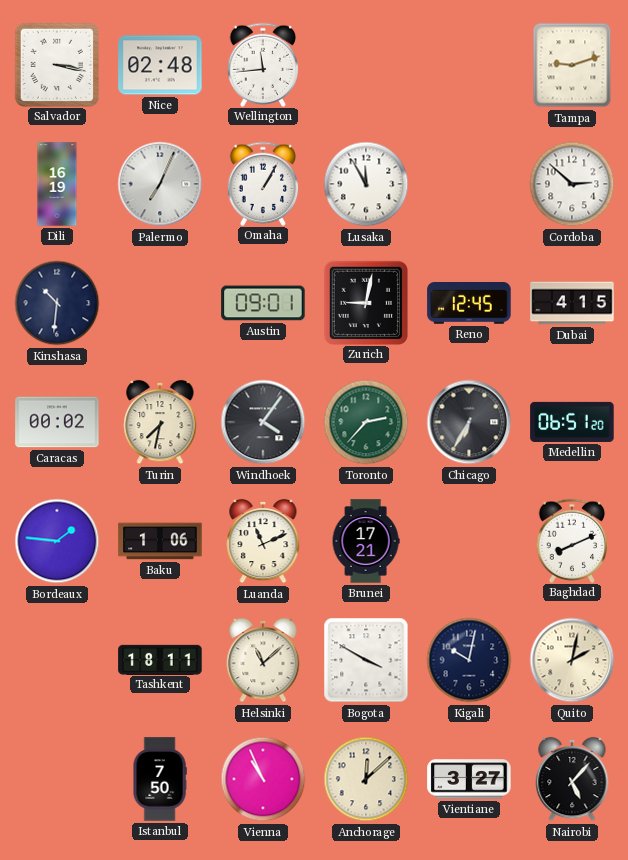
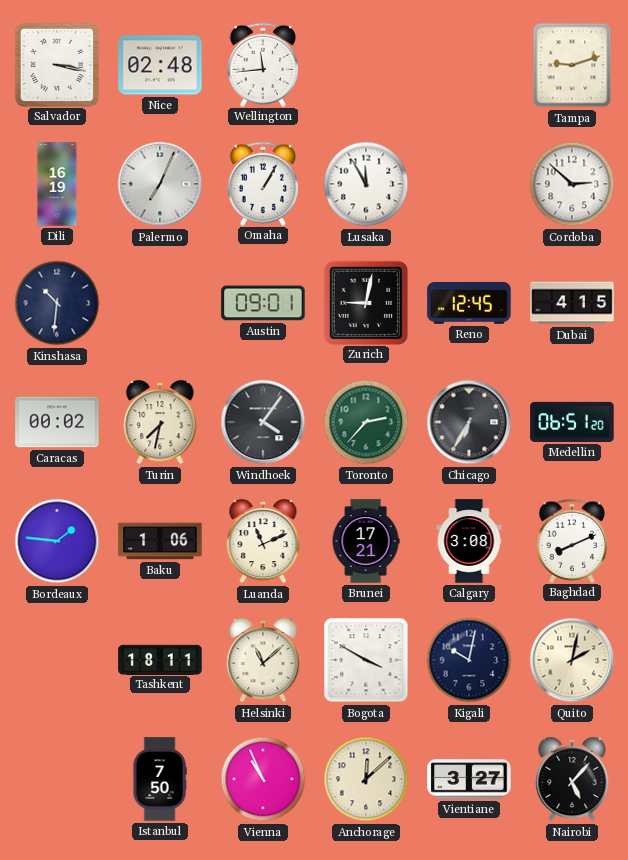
Calgary: none -> 3:08 (469, 541)
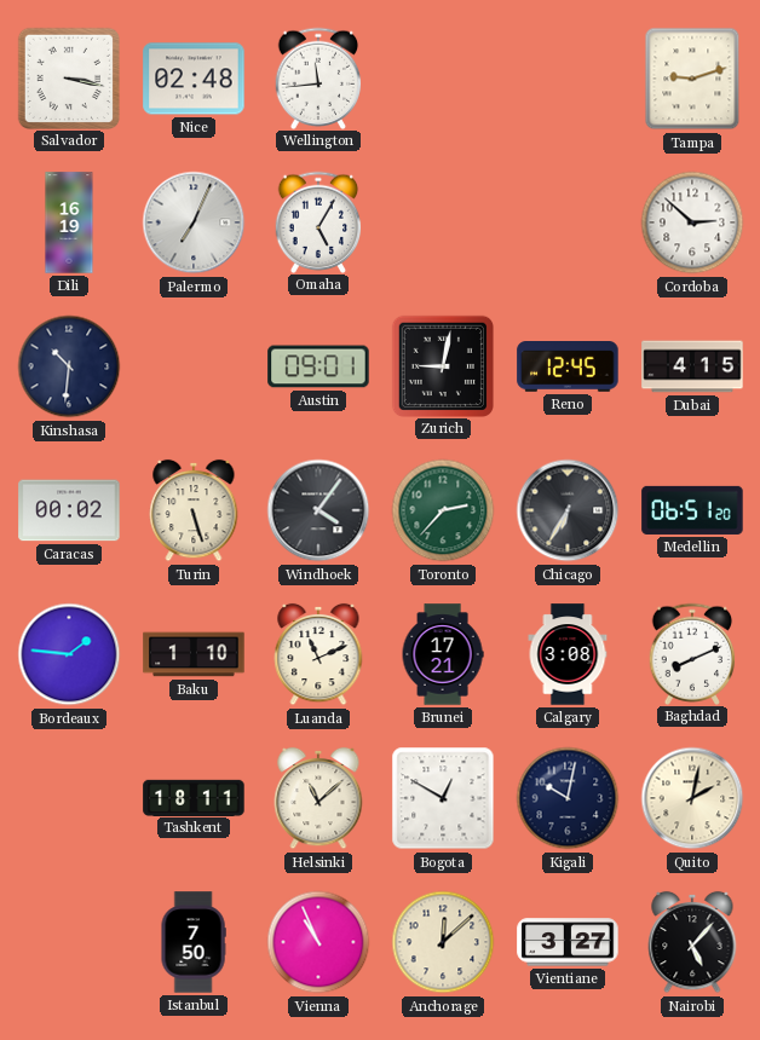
Omaha: 1:05 -> 5:05 (318, 221)
Lusaka: 11:55 -> none (366, 184)
Turin: 7:32 -> 5:27 (194, 510)
Baku: 1:06 -> 1:10 (194, 654)
Bogota: 3:50 -> 12:50 (443, 798)
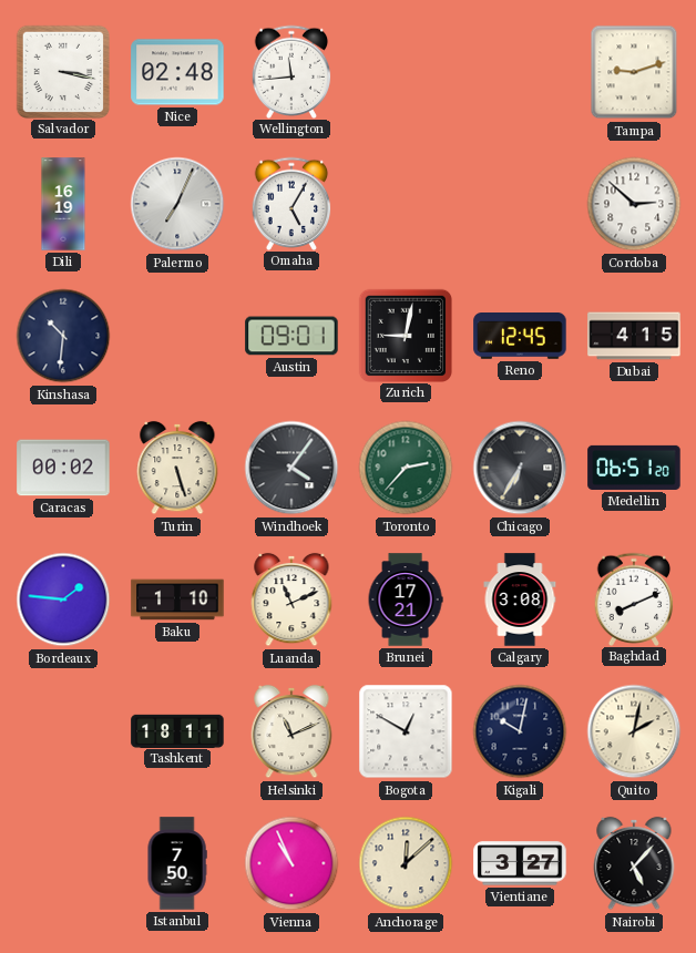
Helsinki: 11:08 -> 11:11 (291, 731)
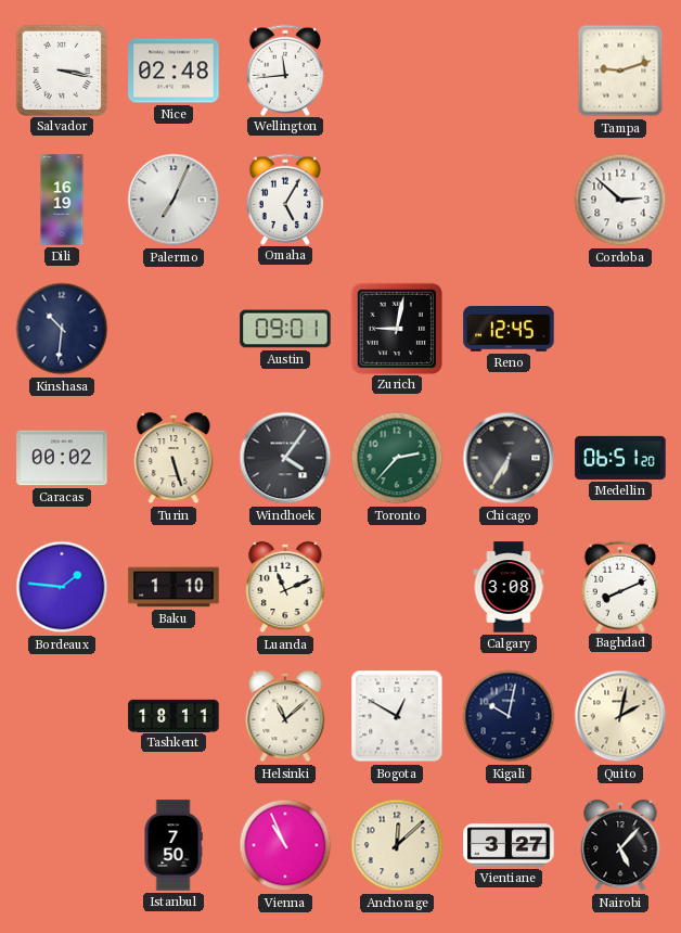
Dubai: 4:15 -> none (634, 336)
Brunei: 17:21 -> none (406, 600)
Helsinki: 11:11 -> 11:08 (285, 716)
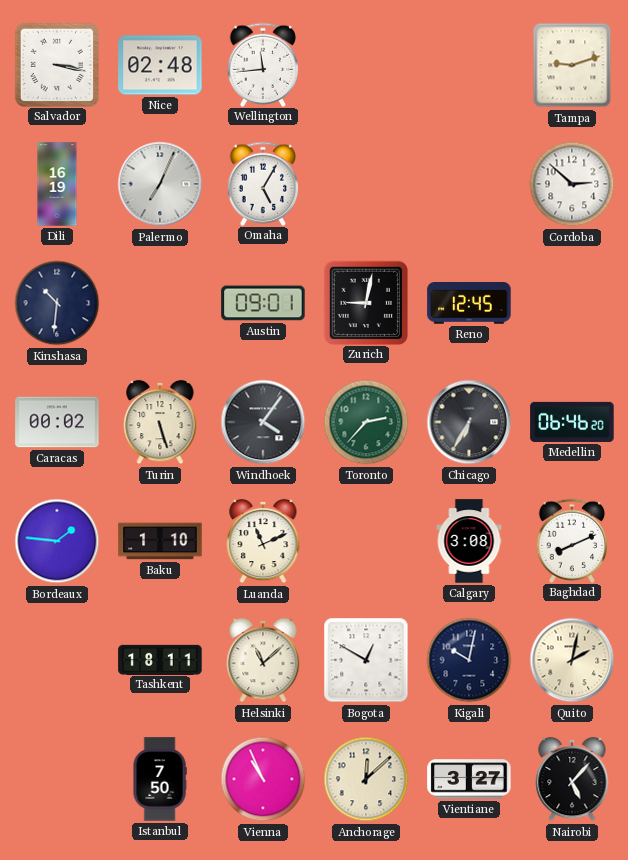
Medellin: 06:51 -> 06:46 (572, 422)
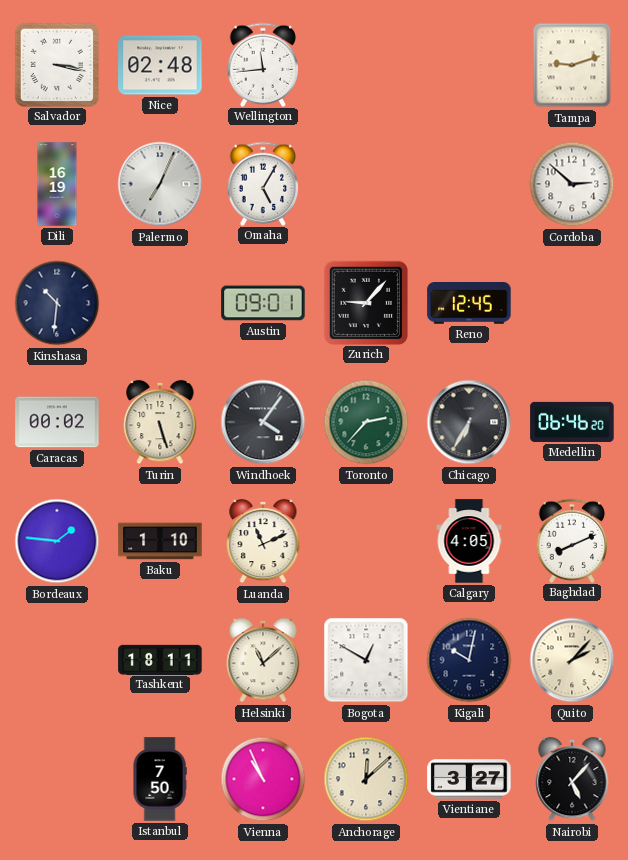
Zurich: 9:02 -> 9:07 (365, 302)
Calgary: 3:08 -> 4:05 (469, 541)
Quito: 2:02 -> 2:07 (572, 660)
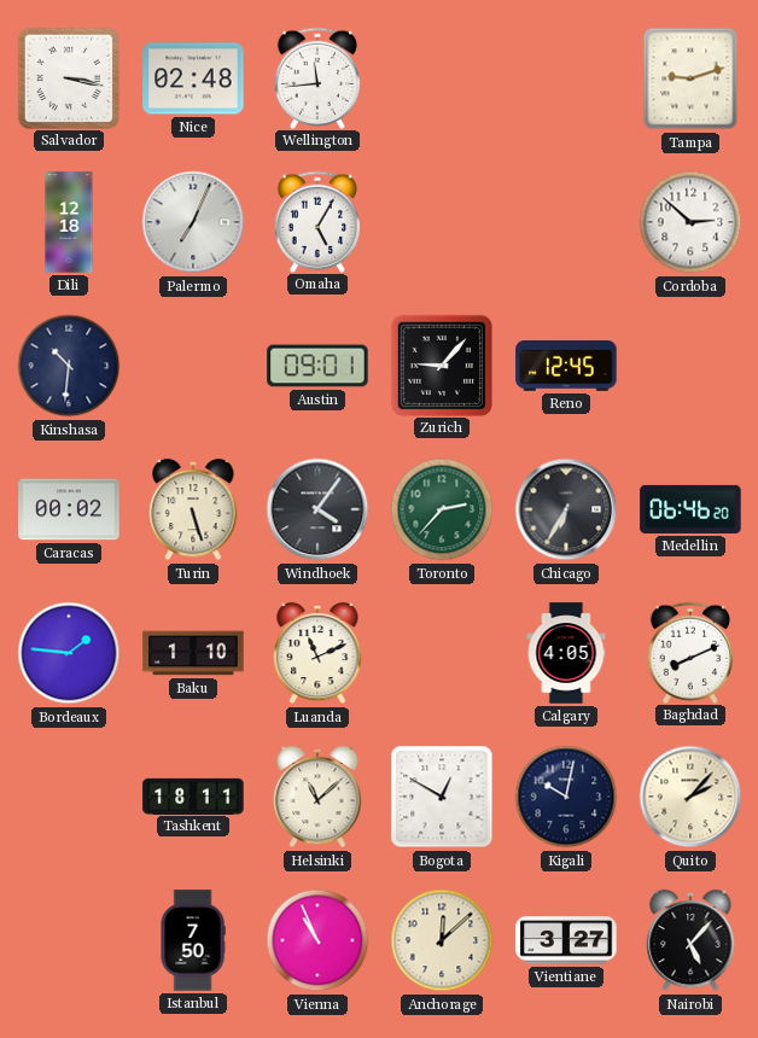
Dili: 16:19 -> 12:18 (69, 222)
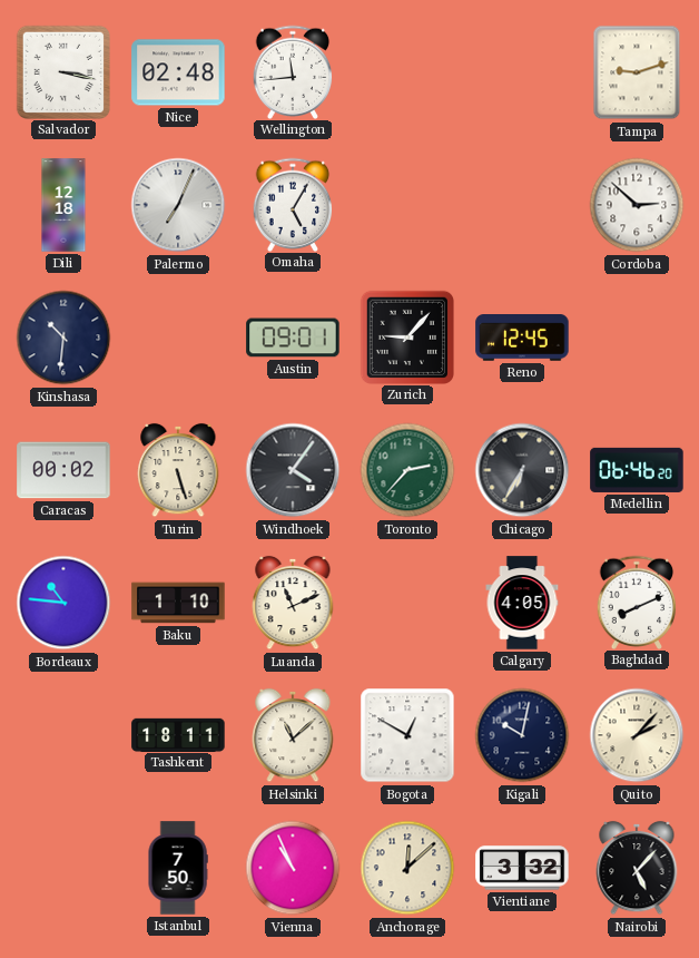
Bordeaux: 1:46 -> 10:46 (63, 603)
Vientiane: 3:27 -> 3:32 (522, 868)
